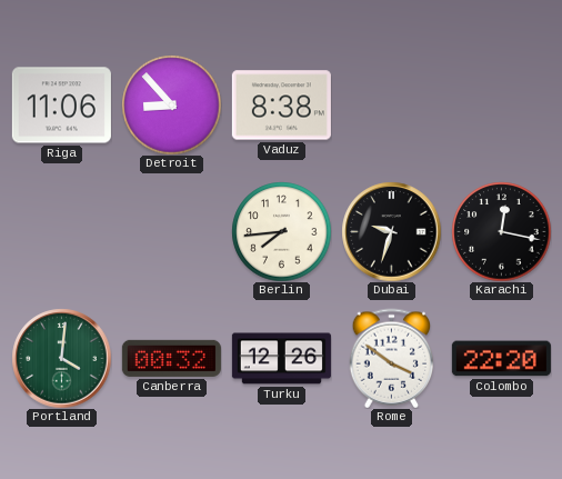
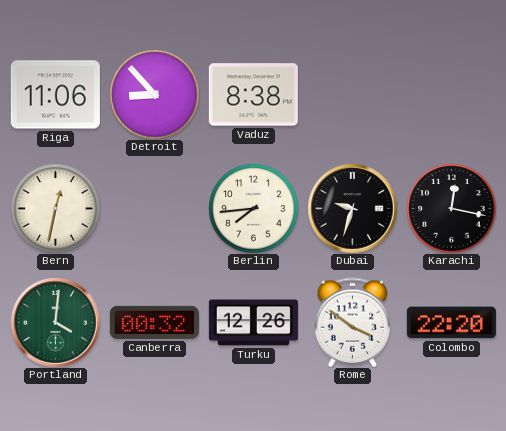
Bern: none -> 12:32 (55, 208)
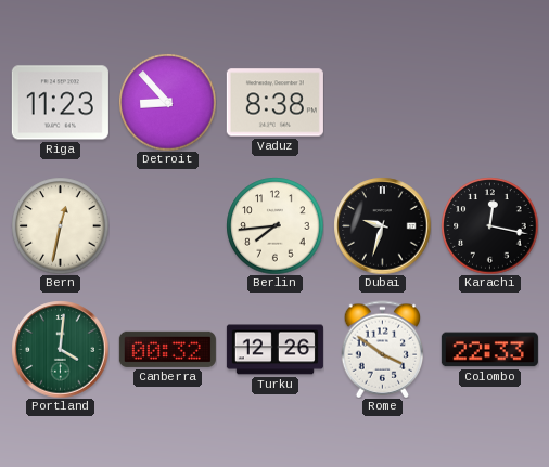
Riga: 11:06 -> 11:23 (60, 103)
Colombo: 22:20 -> 22:33 (489, 350)
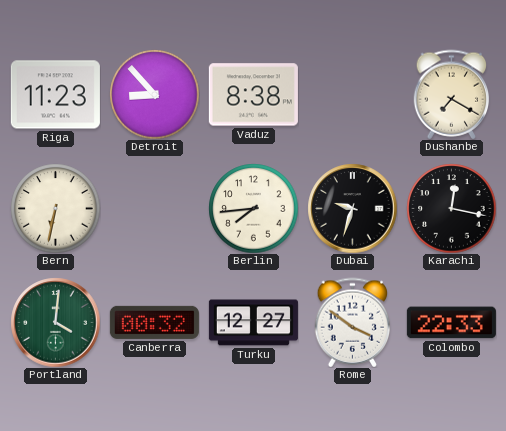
Dushanbe: none -> 7:20 (452, 94)
Bern: 12:32 -> 6:32 (55, 208)
Turku: 12:26 -> 12:27 (253, 323)
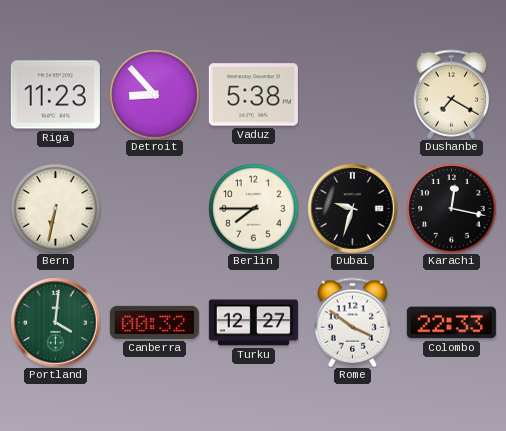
Vaduz: 8:38 -> 5:38 (253, 95)
Berlin: 7:44 -> 7:45 (253, 208)
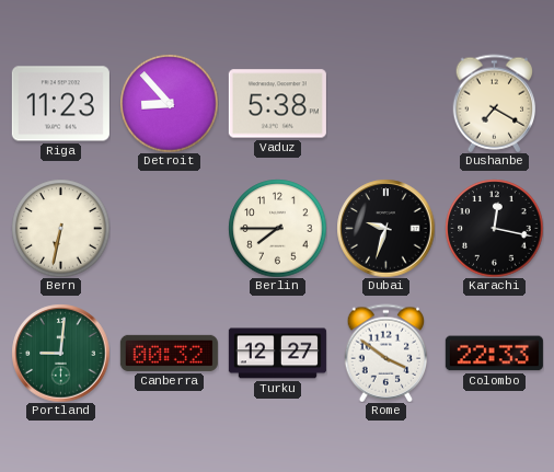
Portland: 4:01 -> 9:01 (60, 353)
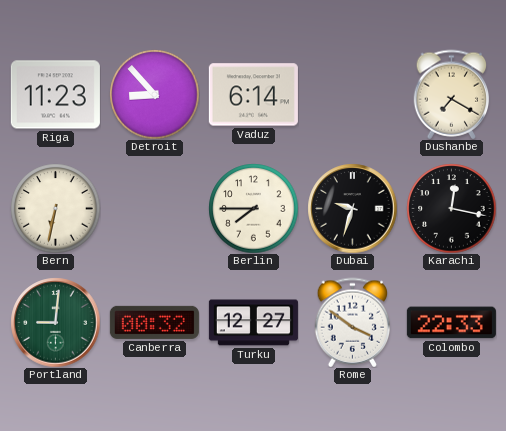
Vaduz: 5:38 -> 6:14 (253, 95)
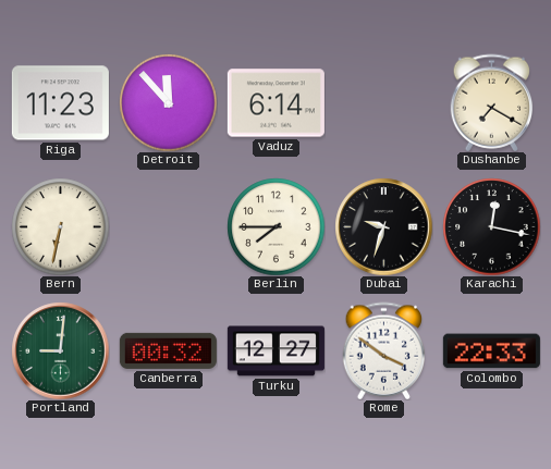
Detroit: 8:53 -> 11:53 (168, 102)
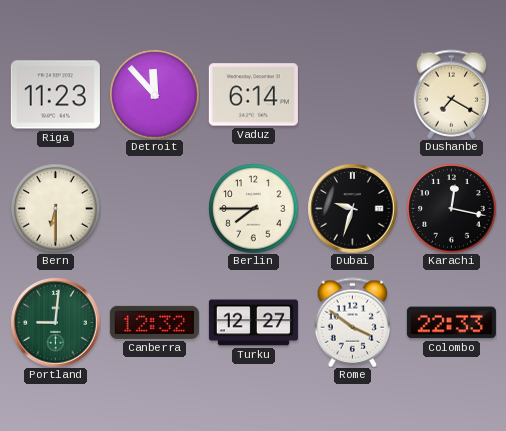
Bern: 6:32 -> 6:30 (55, 208)
Canberra: 00:32 -> 12:32 (154, 322)
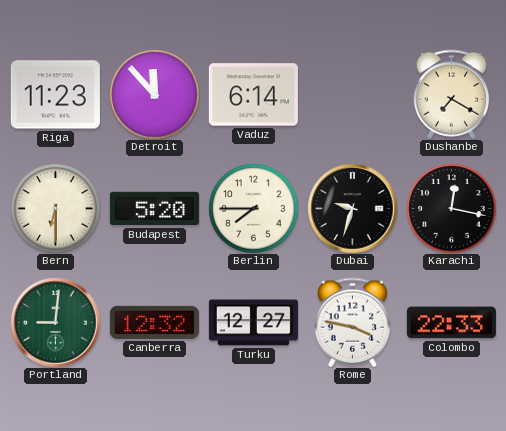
Budapest: none -> 5:20 (154, 209)
Rome: 3:51 -> 3:47 (353, 322)
